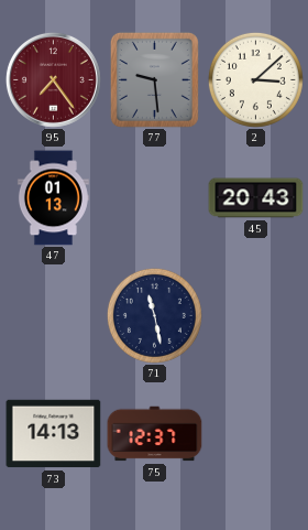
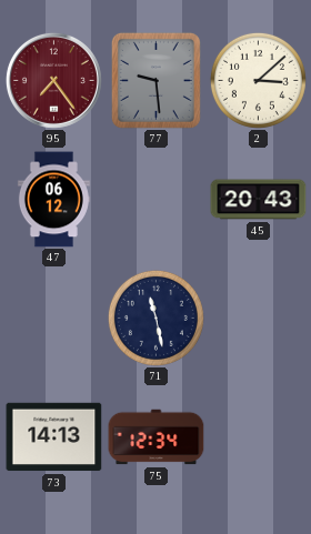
47: 01:13 -> 06:12 (53, 200)
75: 12:37 -> 12:34 (157, 437)
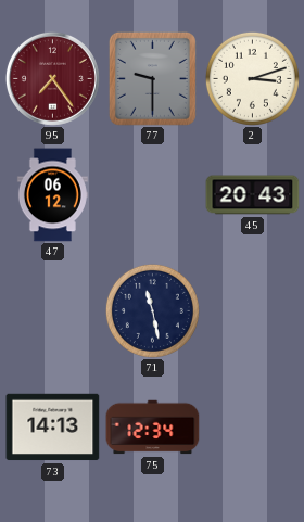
77: 9:29 -> 9:30 (152, 78)
2: 3:08 -> 3:12 (252, 78)
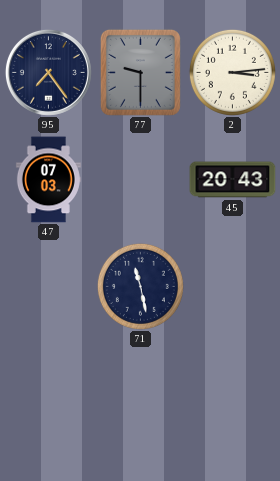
95 dial: burgundy -> navy (48, 72)
2: 3:12 -> 3:14 (232, 72)
47: 06:12 -> 07:03 (48, 180)
73: 14:13 -> none (53, 428)
75: 12:34 -> none (153, 428)
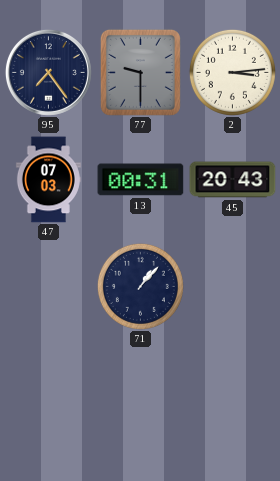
13: none -> 00:31 (141, 180)
71: 11:28 -> 1:07 (140, 286)
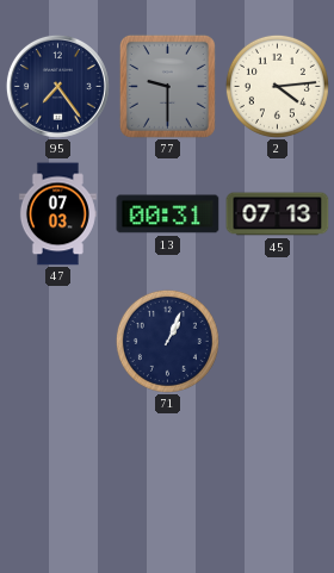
2: 3:14 -> 4:14 (277, 86)
45: 20:43 -> 07:13 (278, 214)
71: 1:07 -> 1:04 (167, 341)
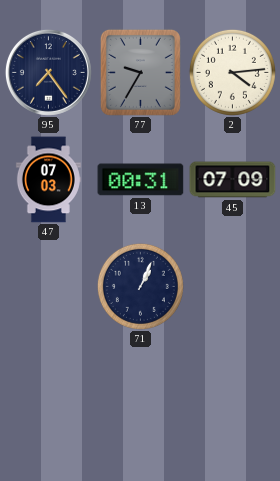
77: 9:30 -> 9:35 (140, 72)
45: 07:13 -> 07:09 (233, 180)
